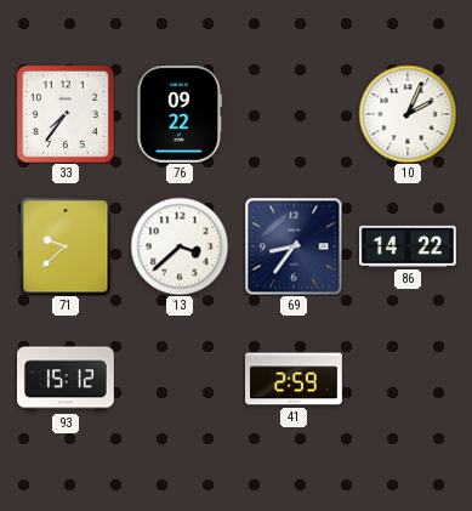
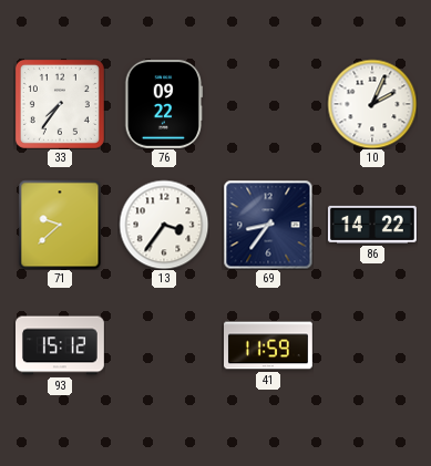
13: 3:38 -> 3:36 (164, 225)
41: 2:59 -> 11:59 (269, 345)
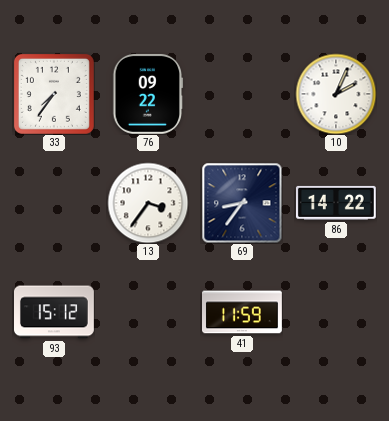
71: 9:38 -> none (60, 225)
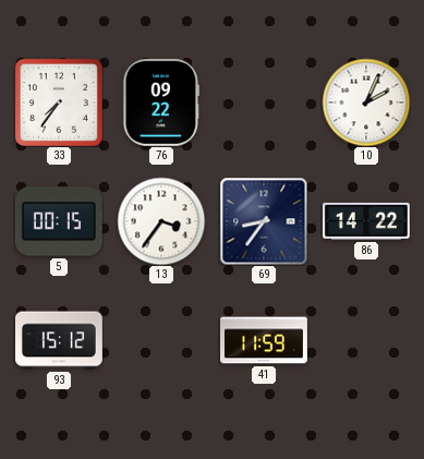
5: none -> 00:15 (59, 221)
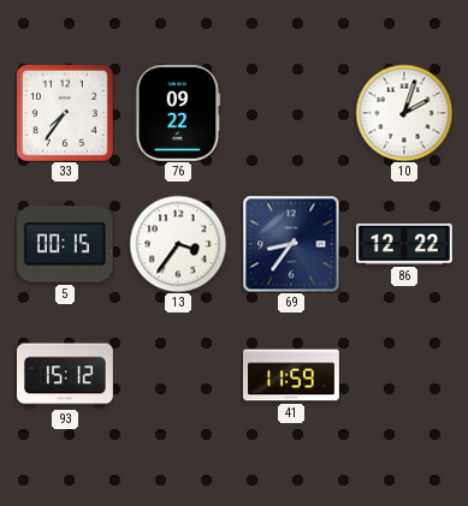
10: 2:04 -> 2:03 (404, 113)
86: 14:22 -> 12:22 (404, 244)
